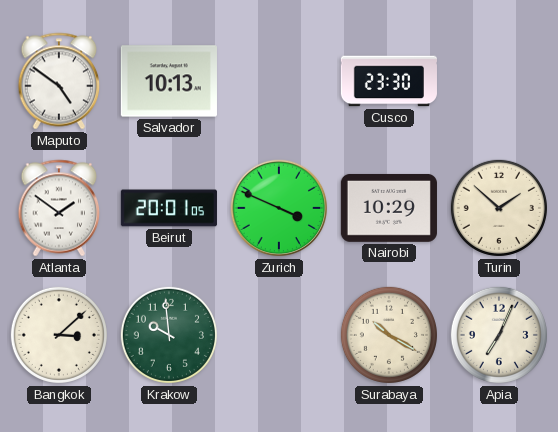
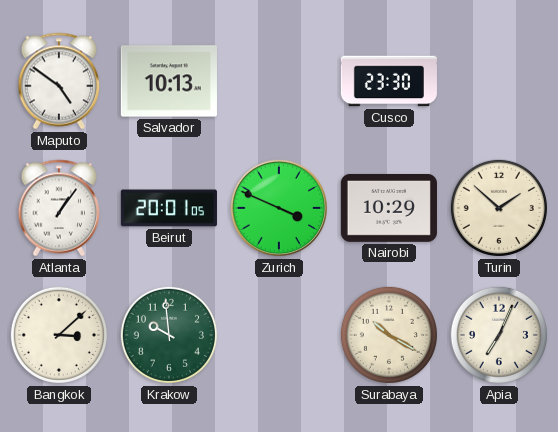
Atlanta: 1:51 -> 1:06 (59, 208)
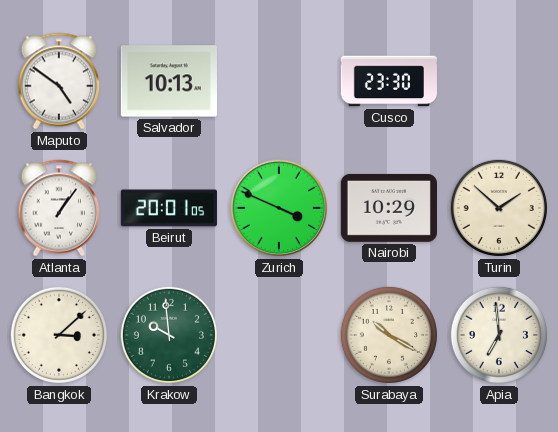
Apia: 7:04 -> 6:59 (499, 335)
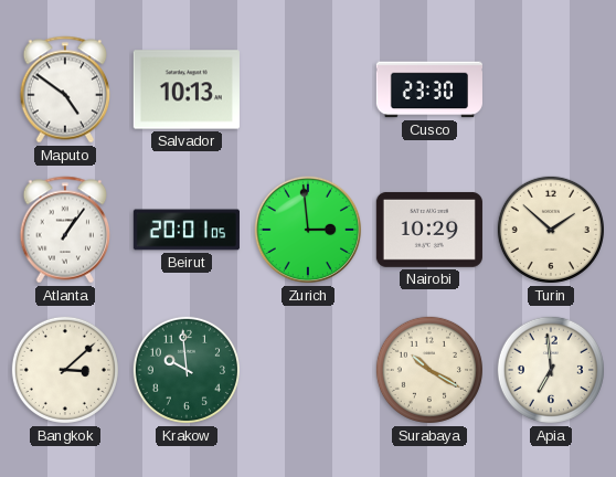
Zurich: 3:49 -> 2:59 (308, 230)
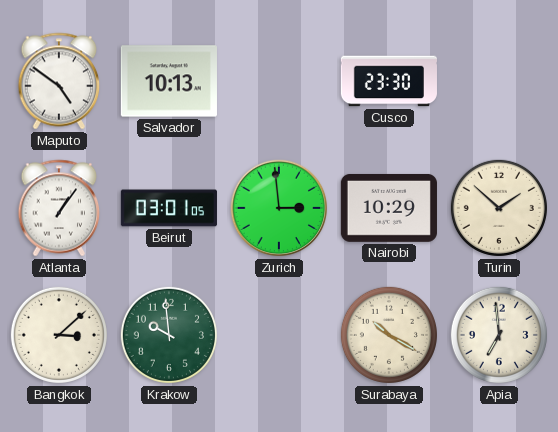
Beirut: 20:01 -> 03:01 (169, 208)
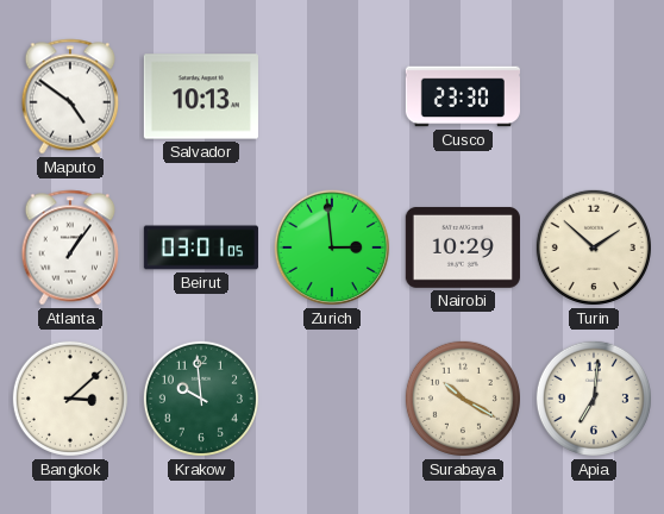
Apia: 6:59 -> 7:01 (594, 399)
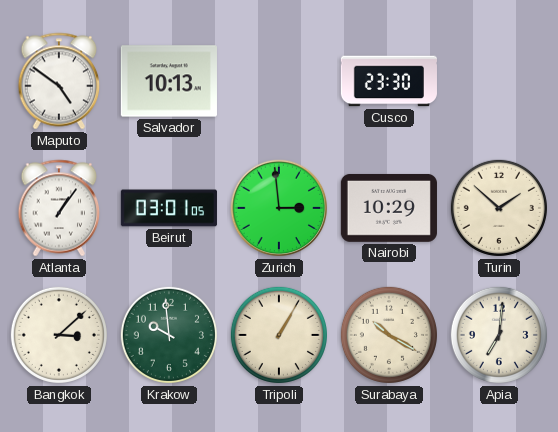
Tripoli: none -> 1:05 (279, 335)
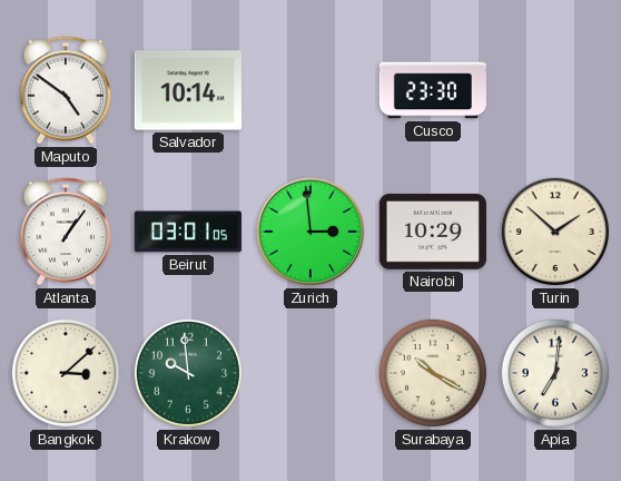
Salvador: 10:13 -> 10:14 (188, 90)
Tripoli: 1:05 -> none (279, 335)
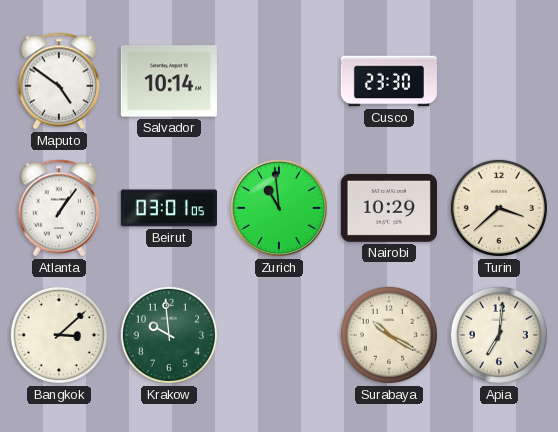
Zurich: 2:59 -> 10:59 (279, 208)
Turin: 1:52 -> 3:38 (499, 208)
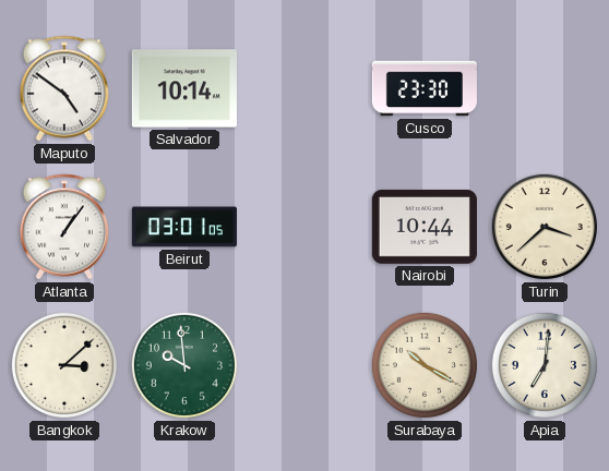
Zurich: 10:59 -> none (279, 208)
Nairobi: 10:29 -> 10:44 (425, 227)
